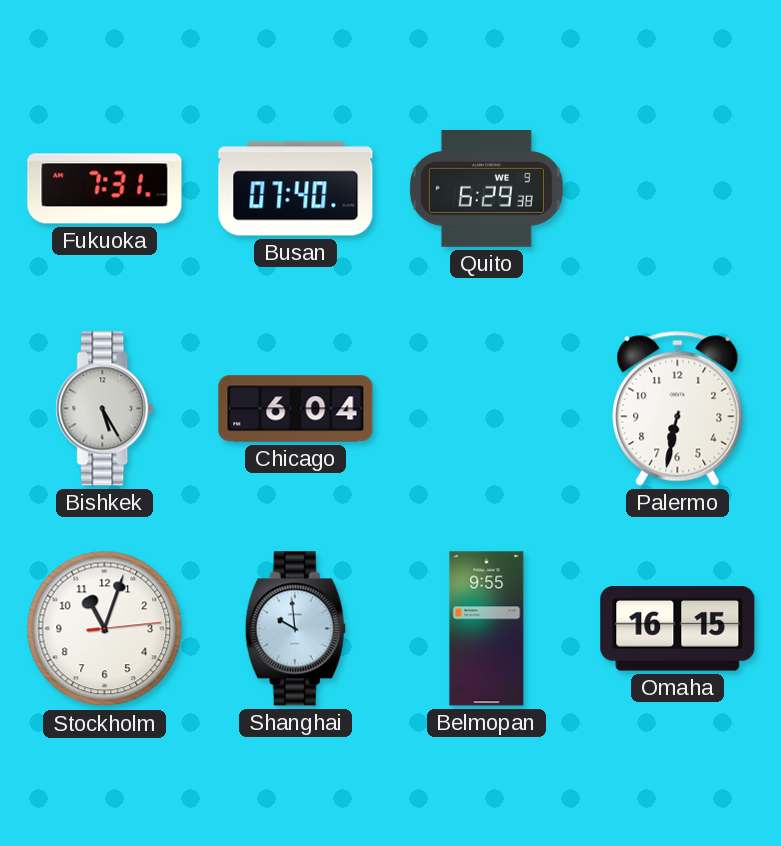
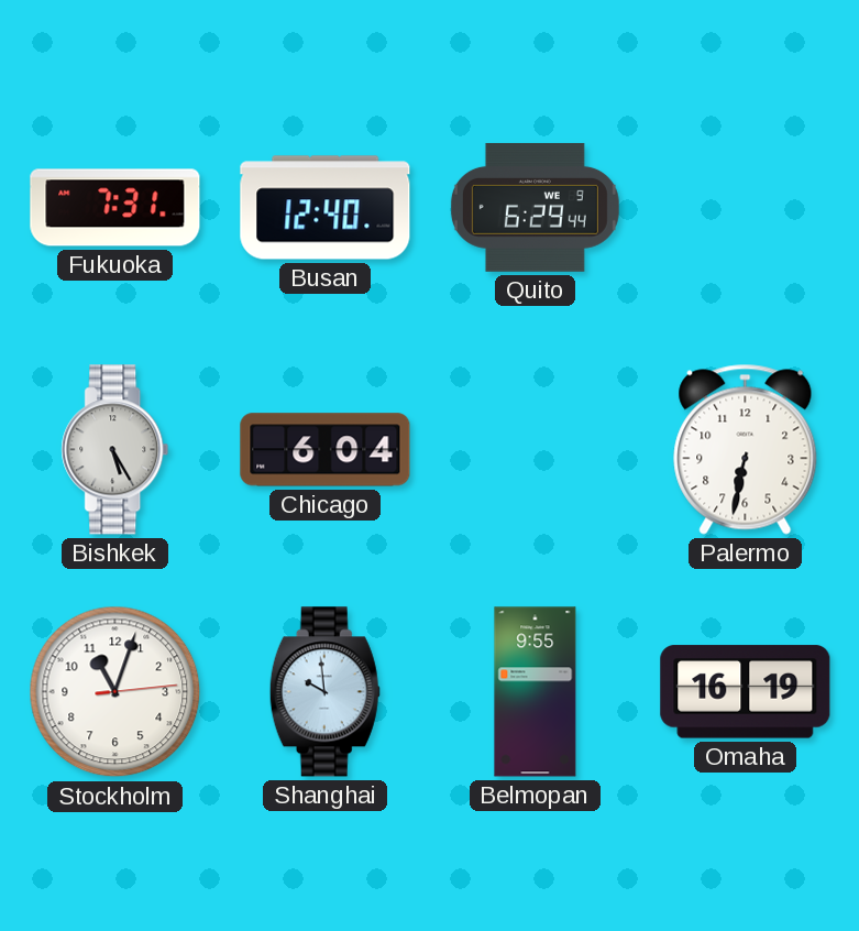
Busan: 07:40 -> 12:40 (326, 208)
Quito: 6:29:38 -> 6:29:44 (535, 207)
Omaha: 16:15 -> 16:19 (746, 692)
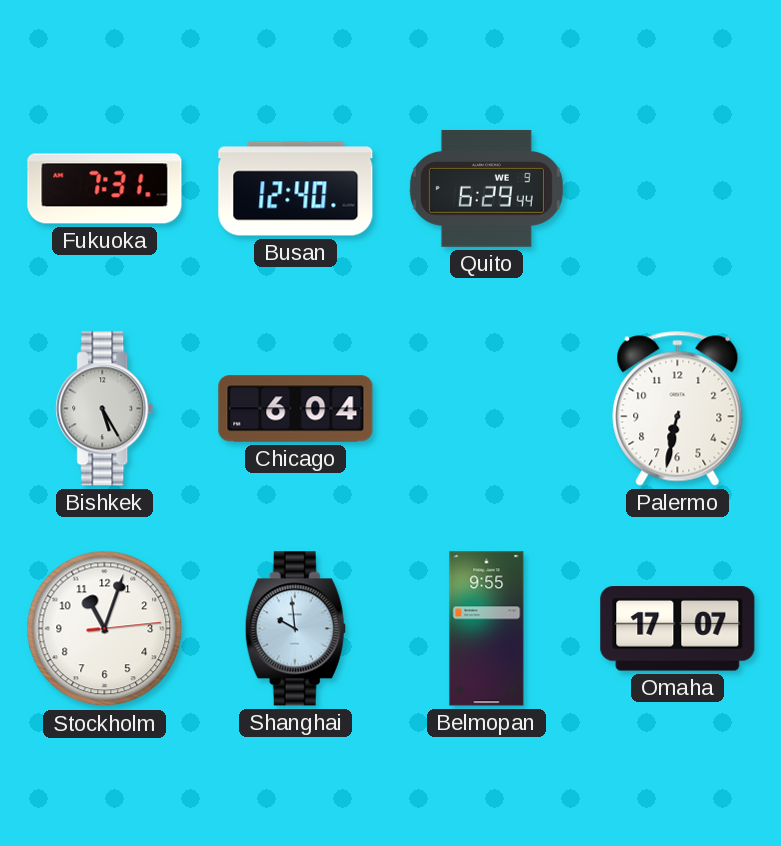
Omaha: 16:19 -> 17:07 (678, 629)
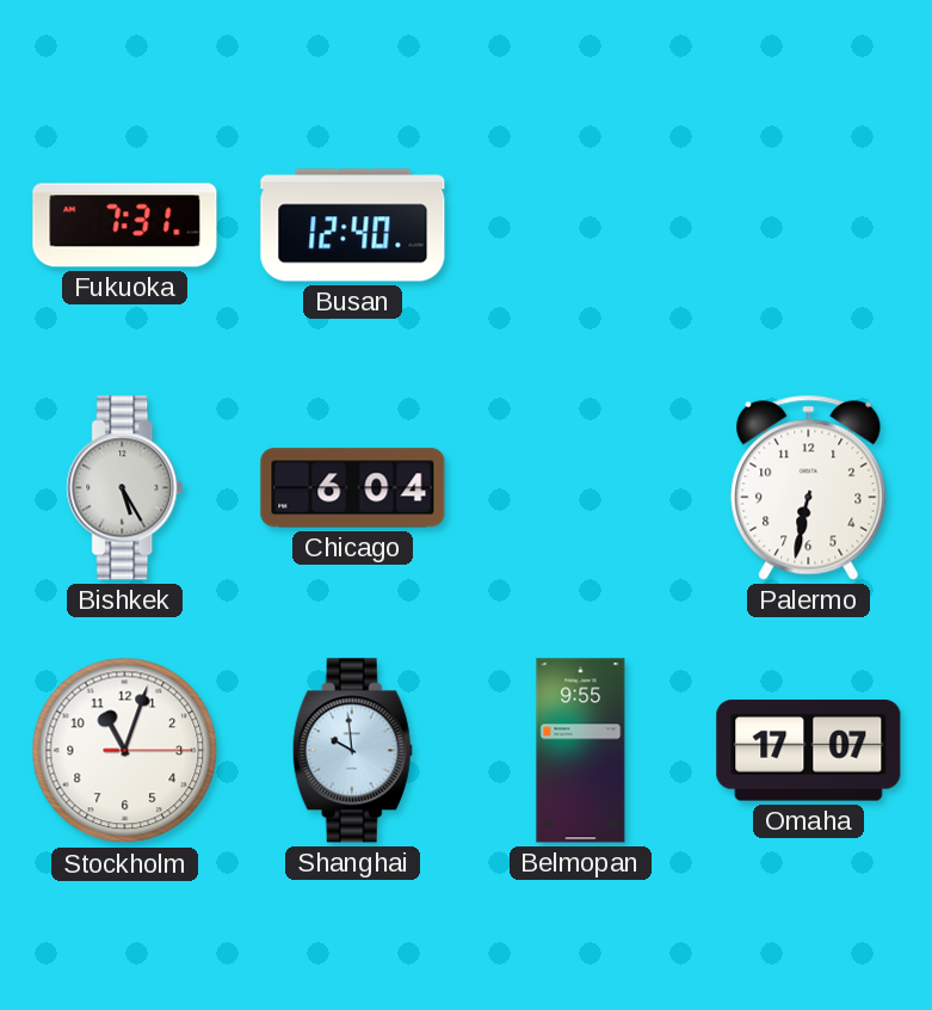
Quito: 6:29 -> none (486, 188)
Stockholm: 11:03:14 -> 11:03:15 (125, 751)
